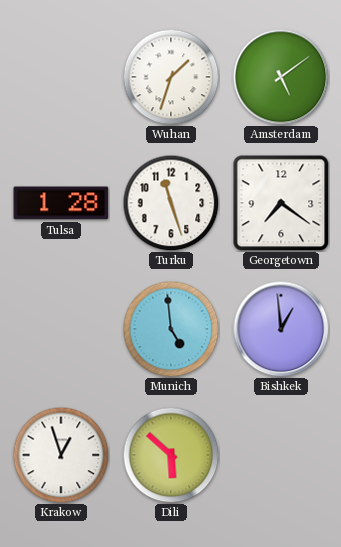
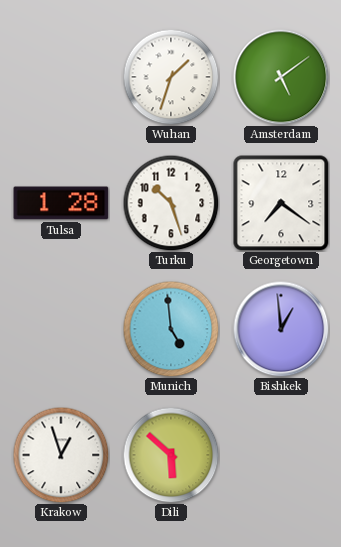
Turku: 11:27 -> 10:27 (171, 203)
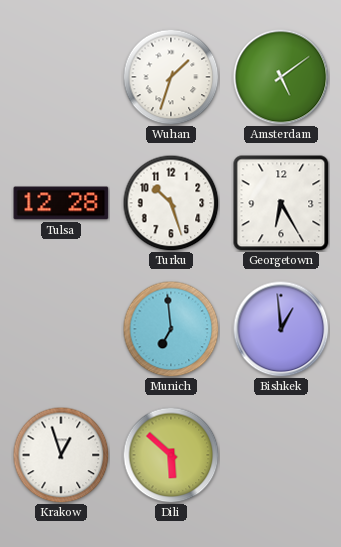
Tulsa: 1:28 -> 12:28 (61, 203)
Georgetown: 7:21 -> 6:25 (281, 203)
Munich: 4:59 -> 6:59 (171, 329)
